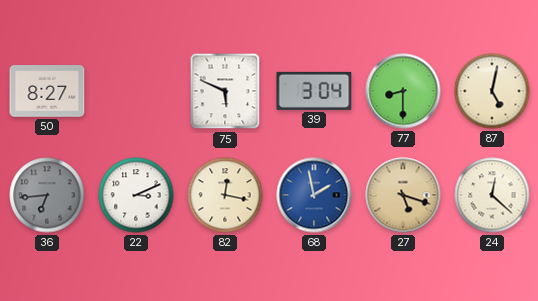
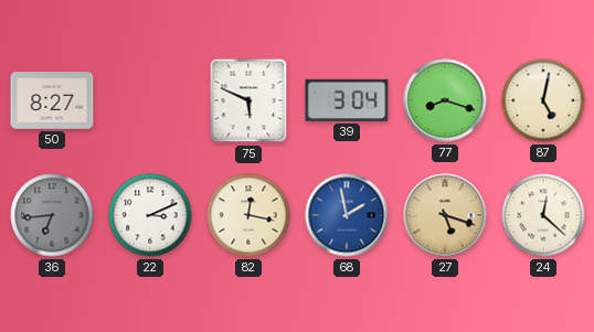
77: 8:30 -> 8:18 (445, 100)
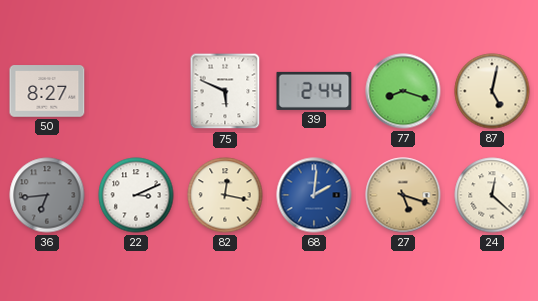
39: 3:04 -> 2:44 (314, 91)
68: 1:58 -> 2:01 (314, 195)
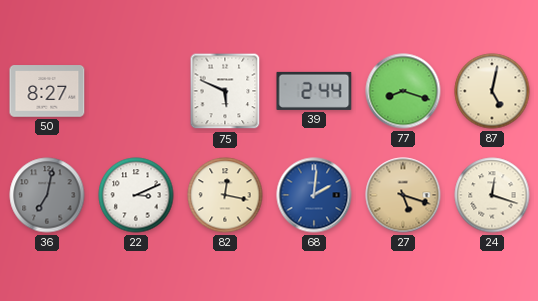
36: 6:44 -> 7:02 (47, 195)
24: 12:22 -> 12:18 (492, 195)
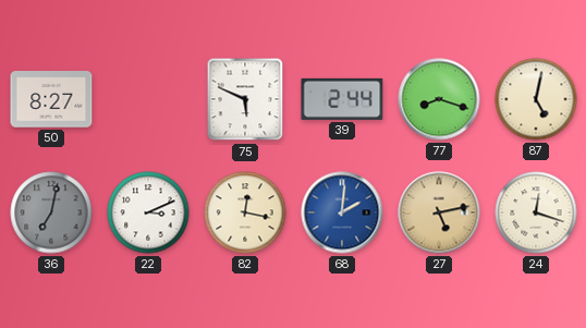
27: 5:18 -> 5:13 (439, 212)
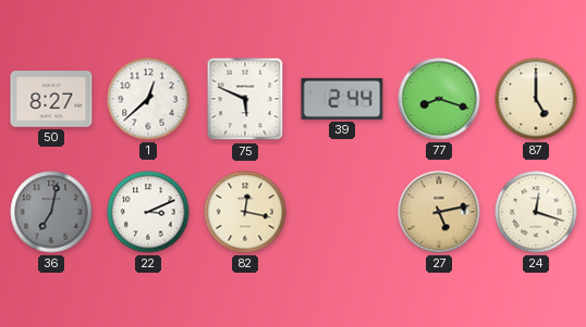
1: none -> 12:38 (148, 99)
87: 5:02 -> 5:00 (536, 99)
68: 2:01 -> none (342, 212)
